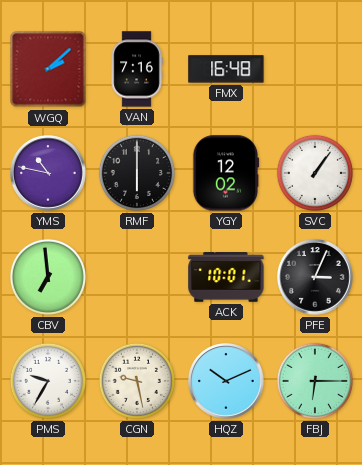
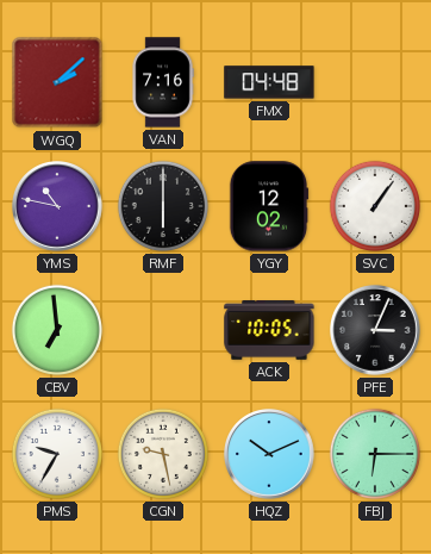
FMX: 16:48 -> 04:48 (269, 82)
ACK: 10:01 -> 10:05 (269, 330)
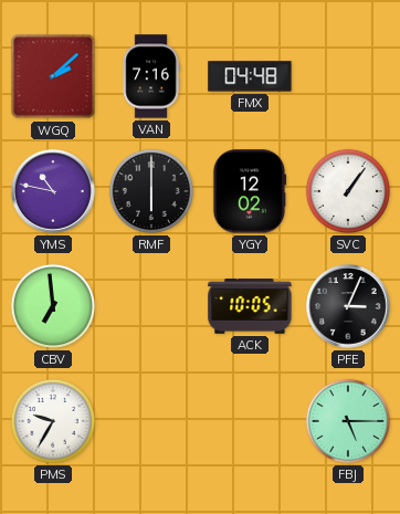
CGN: 9:28 -> none (163, 454)
HQZ: 10:11 -> none (269, 454)
FBJ: 6:15 -> 5:15 (348, 421)
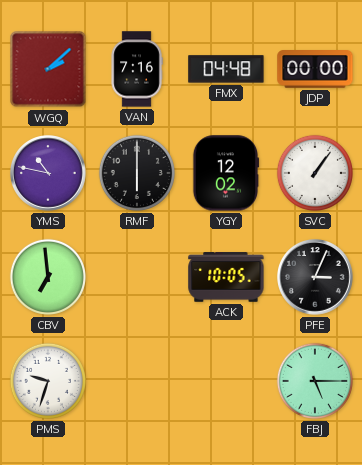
JDP: none -> 00:00 (315, 70)
PMS: 9:35 -> 9:33 (48, 381)
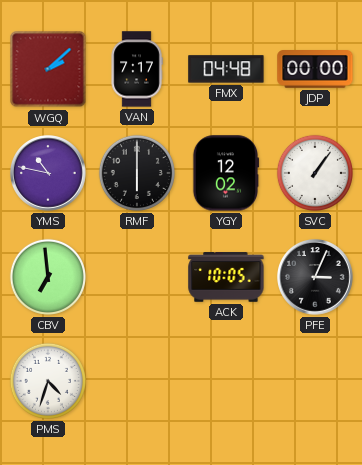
VAN: 7:16 -> 7:17 (137, 69)
PMS: 9:33 -> 4:33 (48, 381)
FBJ: 5:15 -> none (315, 381)
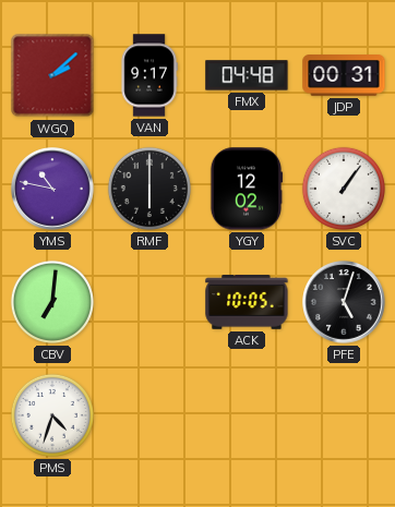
VAN: 7:17 -> 9:17 (149, 75)
JDP: 00:00 -> 00:31 (344, 76)
CBV: 6:59 -> 7:01 (52, 302)
PFE: 3:04 -> 5:03 (344, 302)
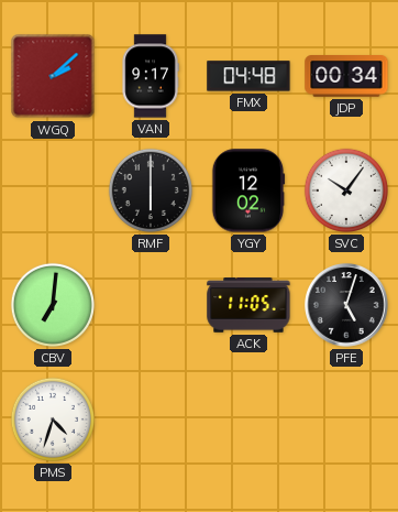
JDP: 00:31 -> 00:34 (346, 77)
YMS: 10:47 -> none (52, 189)
SVC: 1:06 -> 10:06 (346, 190)
ACK: 10:05 -> 11:05 (248, 305)
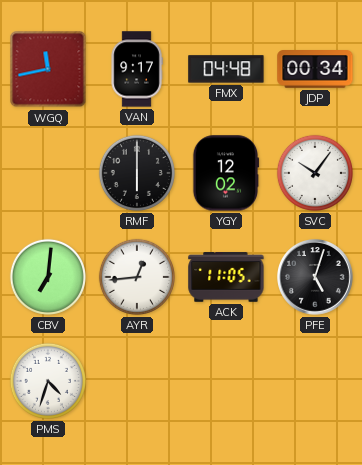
WGQ: 2:08 -> 11:43 (48, 69)
AYR: none -> 12:44 (137, 277)
